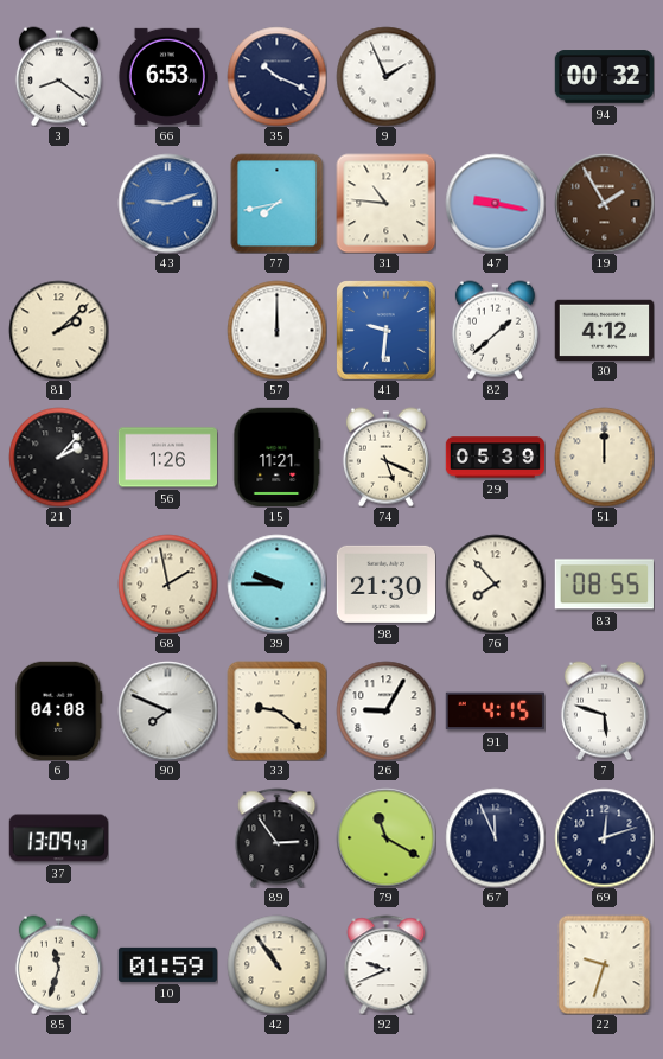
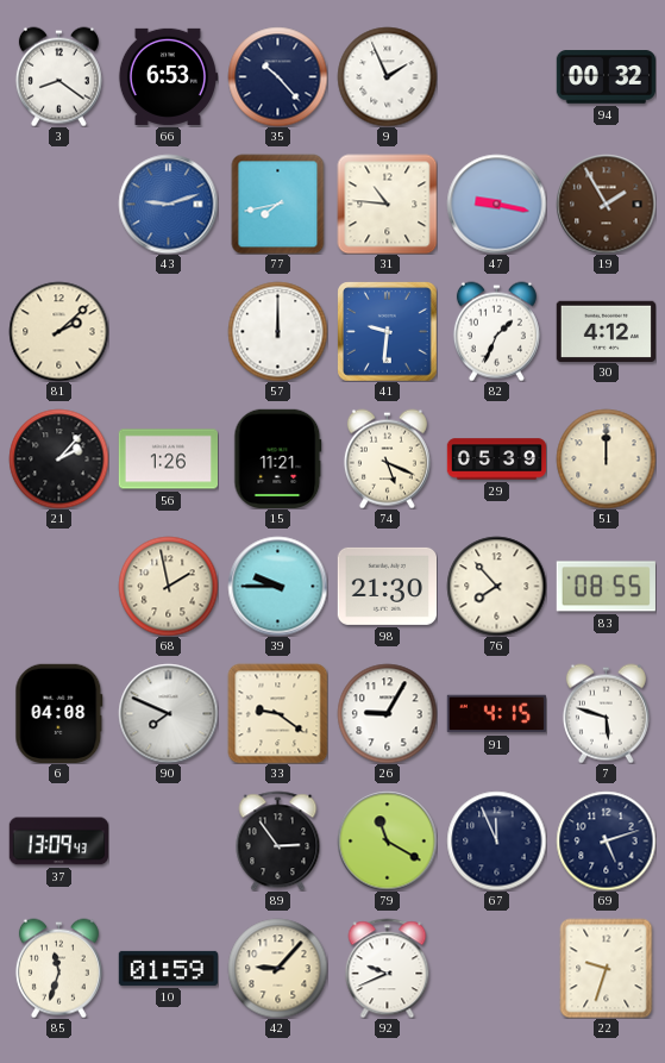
35: 10:19 -> 10:23 (277, 76)
82: 1:38 -> 1:34 (496, 331)
69: 12:12 -> 5:12 (606, 840)
42: 10:54 -> 9:07 (277, 968)
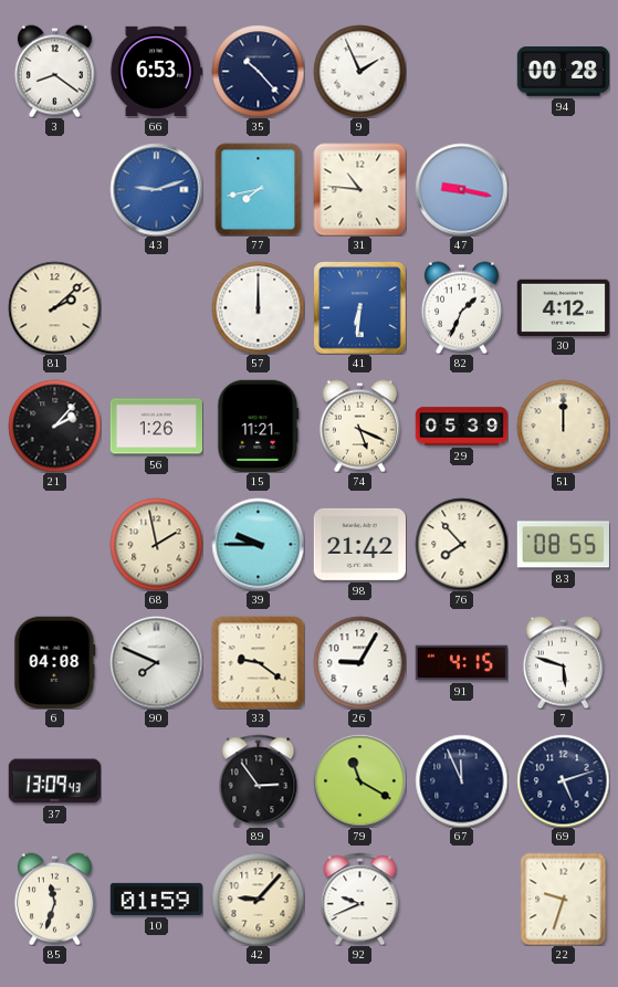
94: 00:32 -> 00:28 (563, 72)
19: 1:55 -> none (606, 204)
41: 9:31 -> 6:31 (360, 308)
98: 21:30 -> 21:42 (359, 544)
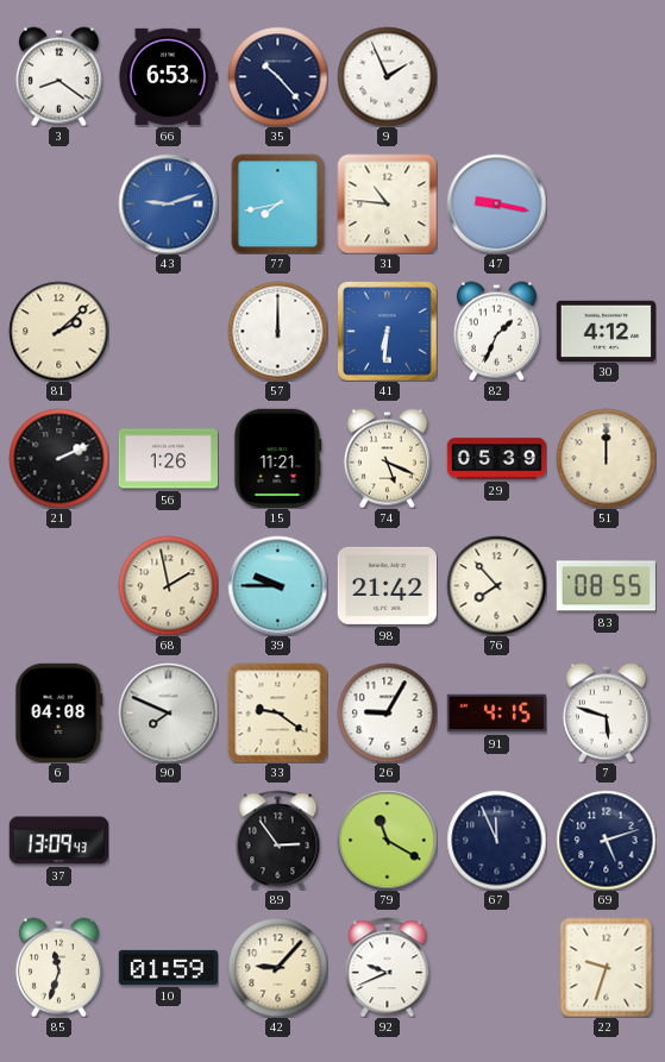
94: 00:28 -> none (563, 72)
21: 2:07 -> 2:11 (58, 458)
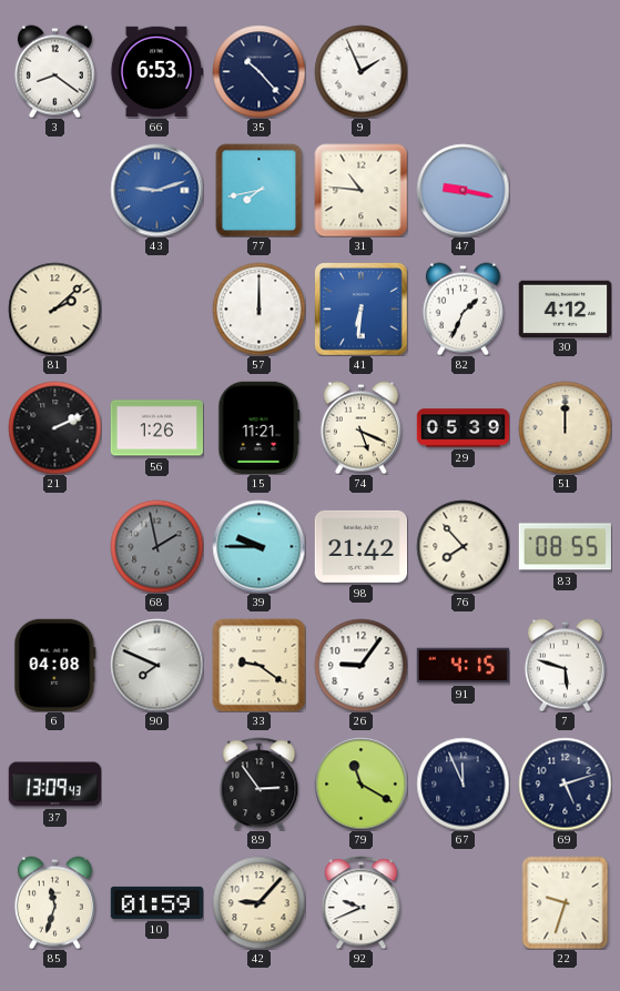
68 dial: cream -> grey (156, 546)
26: 9:05 -> 9:06 (360, 665)
